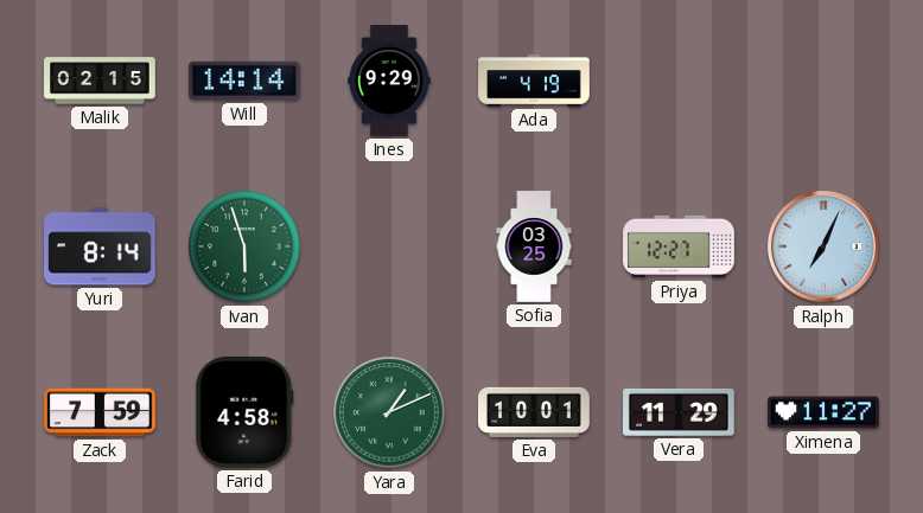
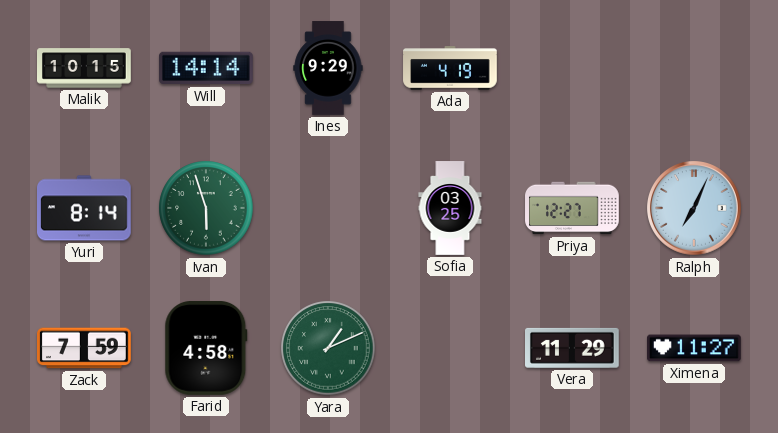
Malik: 02:15 -> 10:15 (85, 68)
Eva: 10:01 -> none (535, 412)
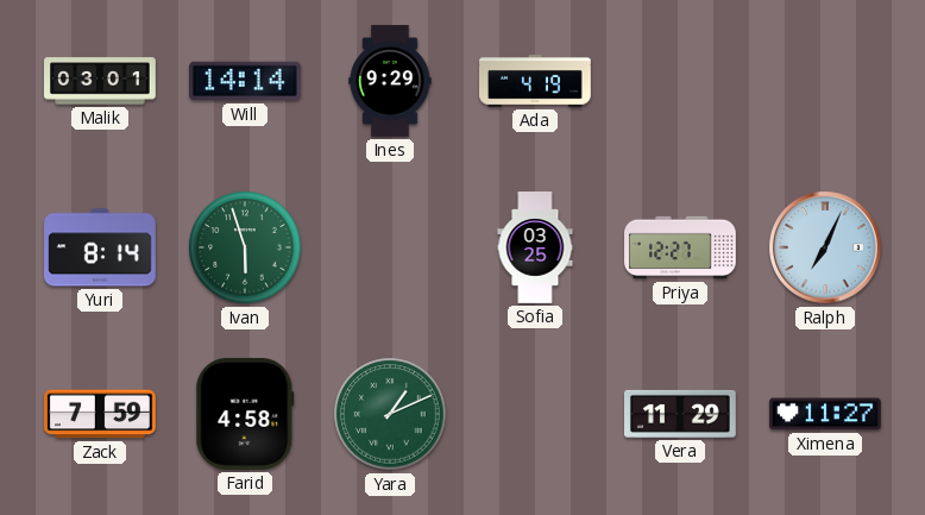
Malik: 10:15 -> 03:01 (101, 81)
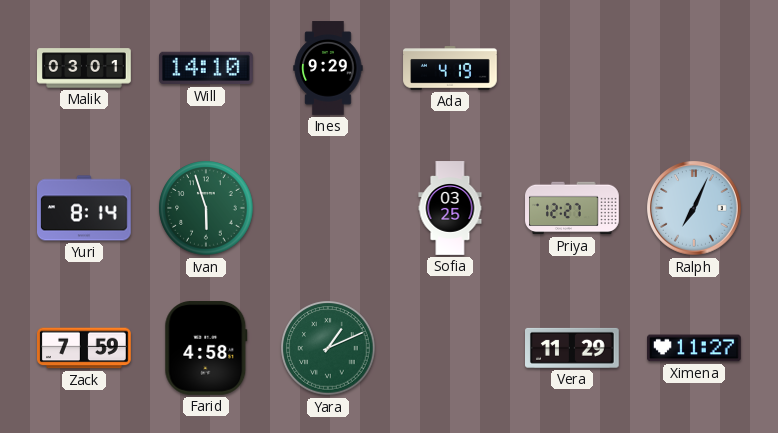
Will: 14:14 -> 14:10 (207, 68)
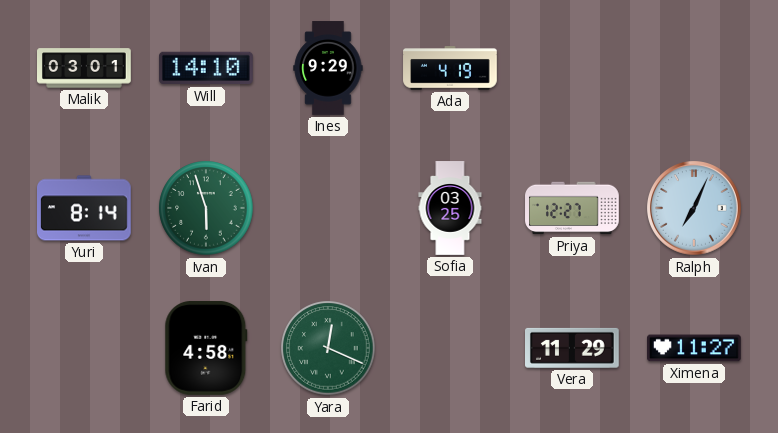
Zack: 7:59 -> none (85, 348)
Yara: 1:11 -> 12:19 (328, 348)
